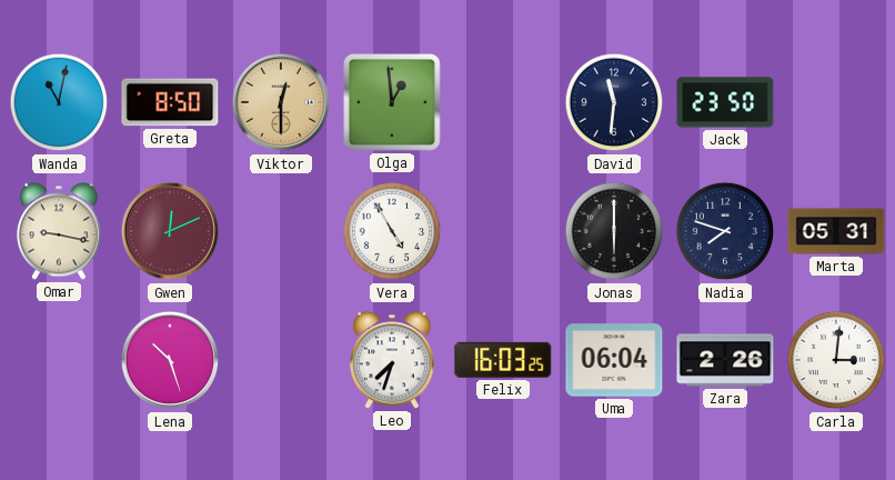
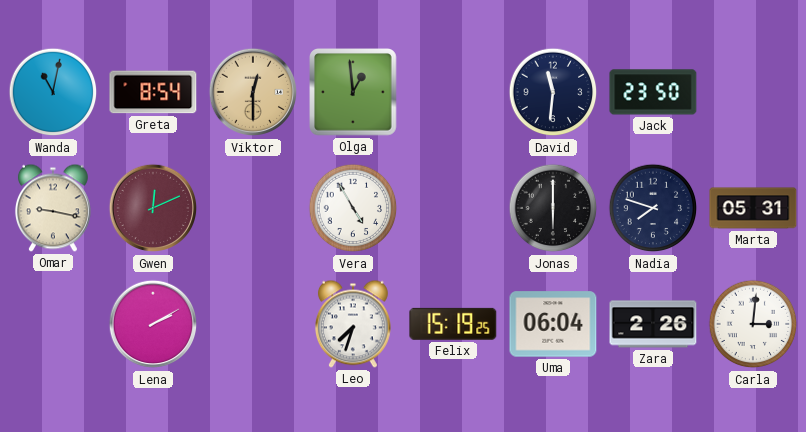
Greta: 8:50 -> 8:54 (153, 92)
Lena: 10:27 -> 2:10 (153, 324)
Felix: 16:03 -> 15:19 (453, 324)
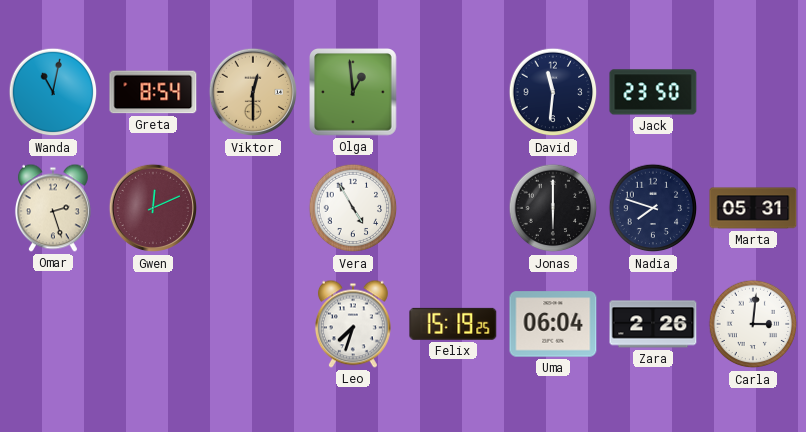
Omar: 9:17 -> 2:27 (53, 208)
Lena: 2:10 -> none (153, 324)
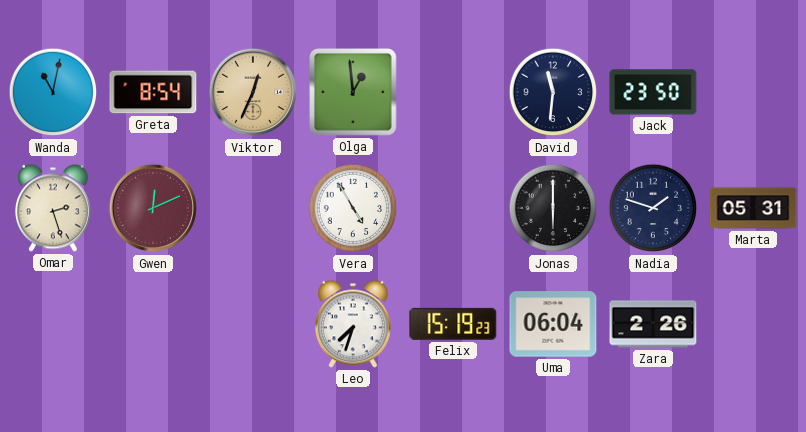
Viktor: 12:30 -> 12:34 (253, 92)
Nadia: 7:48 -> 1:48 (653, 208)
Felix: 15:19:25 -> 15:19:23 (453, 324)
Carla: 3:01 -> none (753, 324)
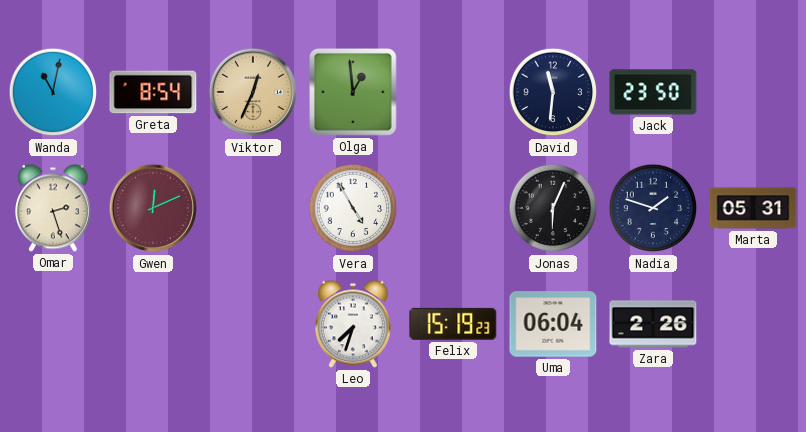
Jonas: 6:00 -> 6:04 (553, 208)
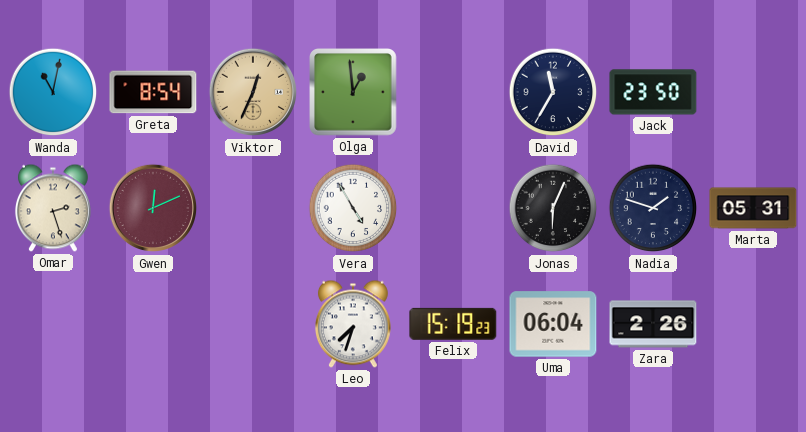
David: 11:31 -> 11:35 (553, 92)
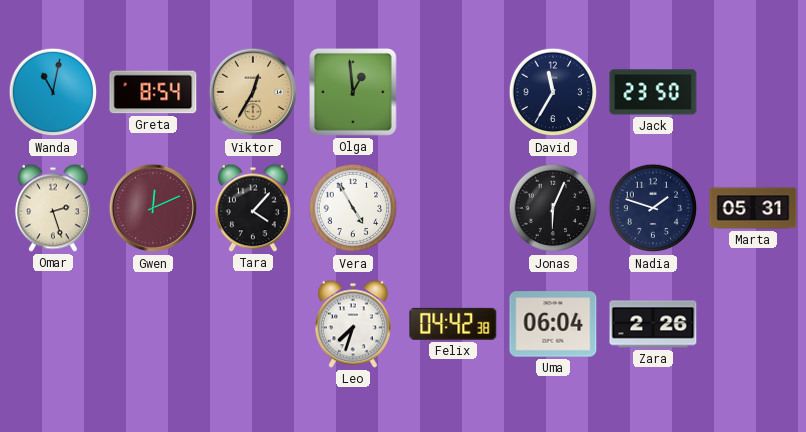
Viktor: 12:34 -> 12:35 (253, 92)
Tara: none -> 4:07 (253, 208)
Felix: 15:19 -> 04:42 (453, 324)
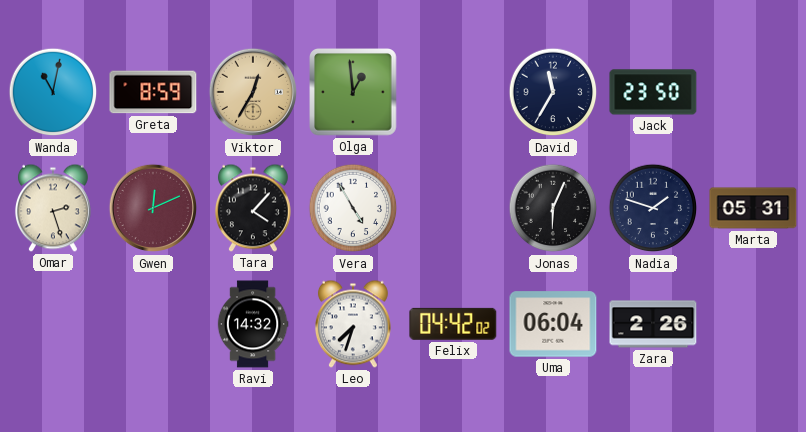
Greta: 8:54 -> 8:59 (153, 92)
Ravi: none -> 14:32 (253, 324)
Felix: 04:42:38 -> 04:42:02 (453, 324)
